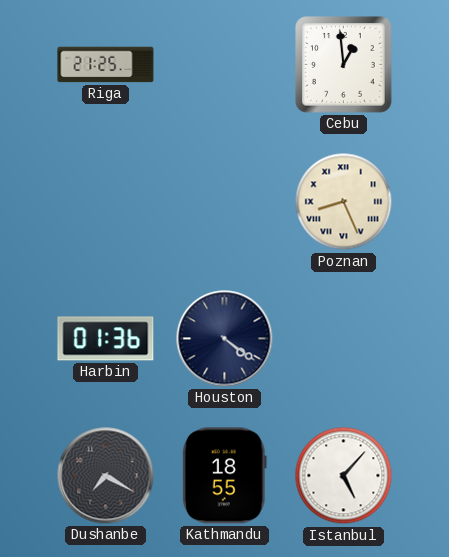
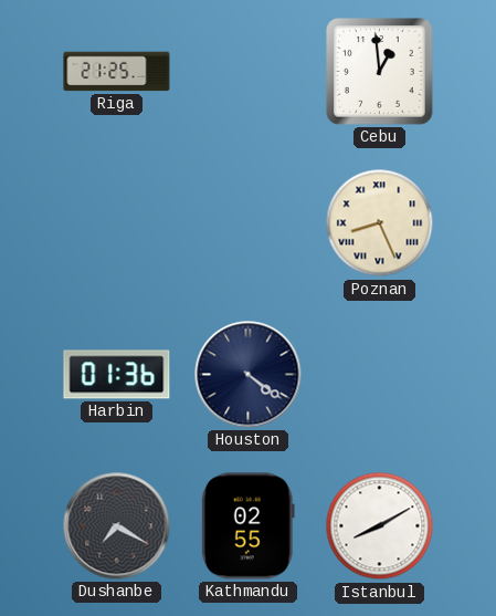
Kathmandu: 18:55 -> 02:55 (247, 526)
Istanbul: 5:07 -> 8:10 (380, 526)
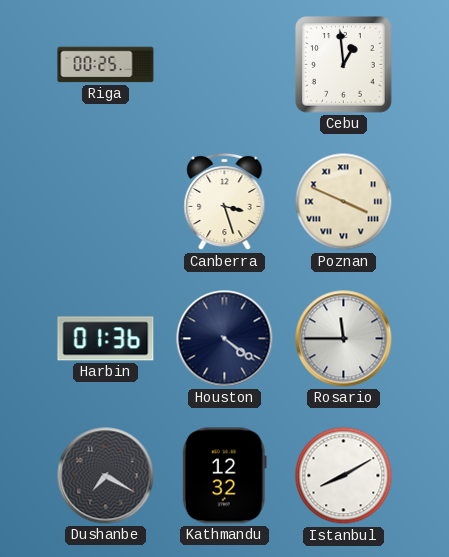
Riga: 21:25 -> 00:25 (106, 65)
Canberra: none -> 3:27 (225, 202)
Poznan: 8:26 -> 3:49 (344, 202)
Rosario: none -> 11:45 (344, 339)
Kathmandu: 02:55 -> 12:32 (224, 476)
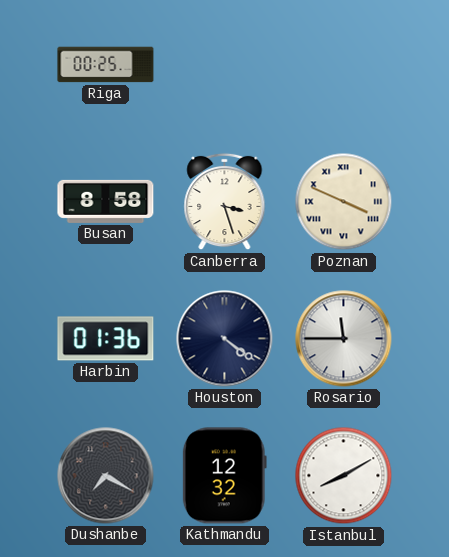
Cebu: 12:59 -> none (344, 65)
Busan: none -> 8:58 (106, 201)
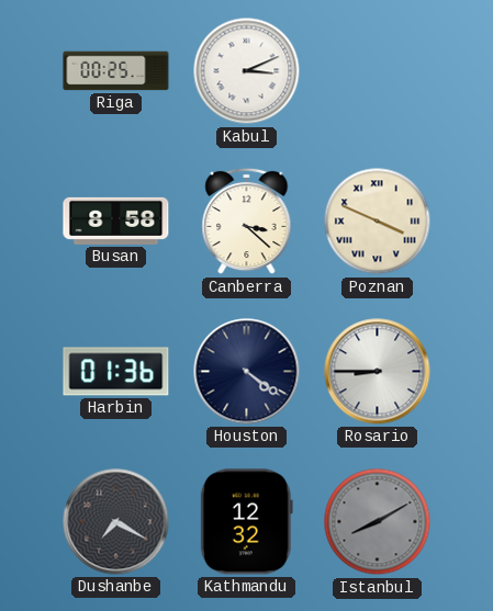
Kabul: none -> 3:11 (247, 71)
Canberra: 3:27 -> 3:22 (247, 222)
Rosario: 11:45 -> 8:45 (378, 372)
Istanbul dial: white -> grey (378, 522)
